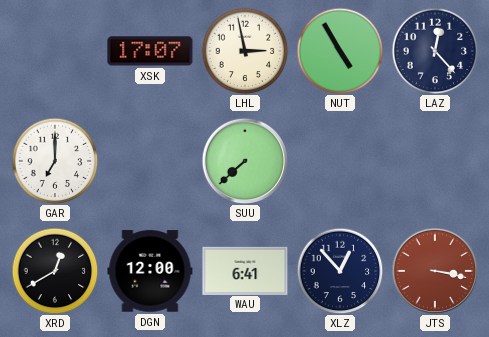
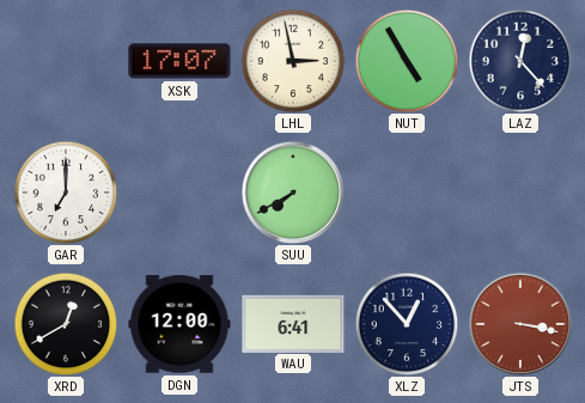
SUU: 7:38 -> 7:40 (293, 193)
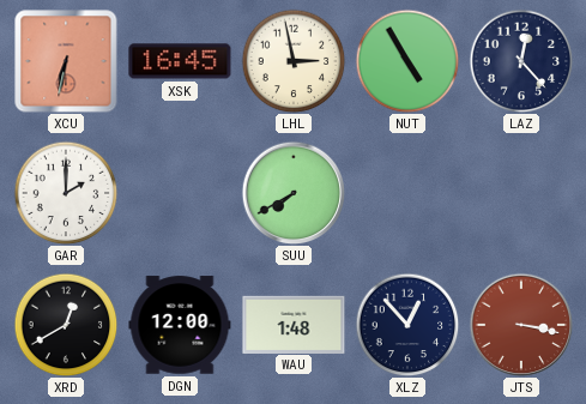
XCU: none -> 6:32 (66, 61)
XSK: 17:07 -> 16:45 (180, 61)
GAR: 7:00 -> 2:00 (66, 193)
WAU: 6:41 -> 1:48 (294, 324)
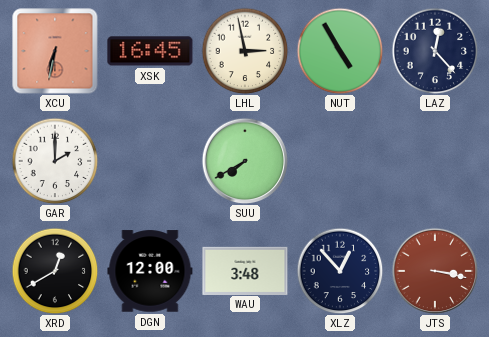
WAU: 1:48 -> 3:48 (245, 270)
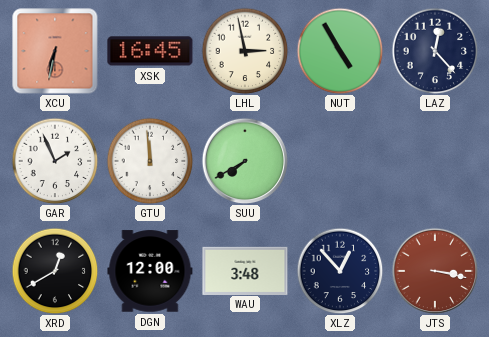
GAR: 2:00 -> 1:56 (55, 161)
GTU: none -> 11:59 (150, 161)
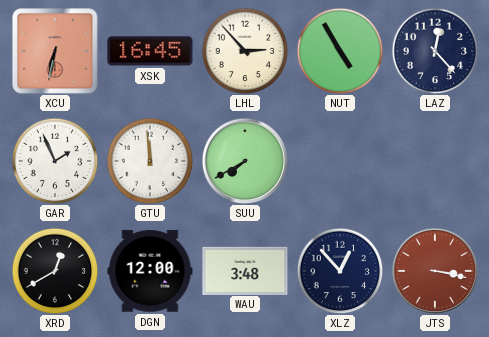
LHL: 2:58 -> 2:53 (245, 51)
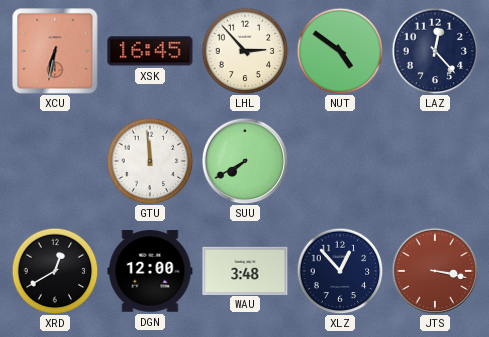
NUT: 4:55 -> 4:51 (340, 51)
GAR: 1:56 -> none (55, 161)
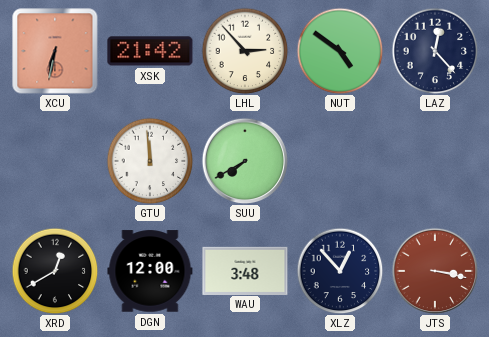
XSK: 16:45 -> 21:42 (150, 51)
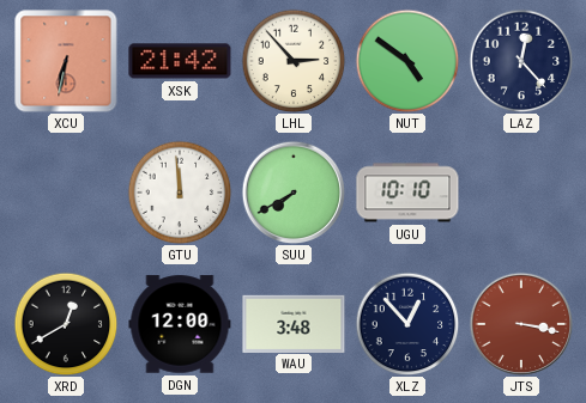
UGU: none -> 10:10 (407, 193)
